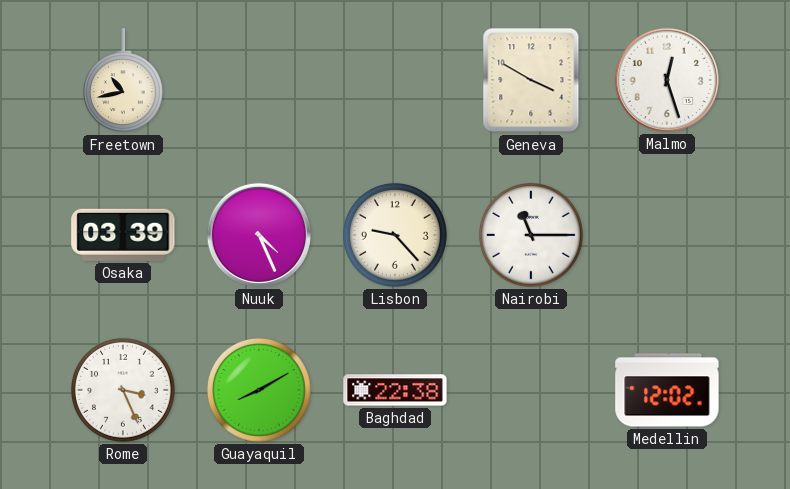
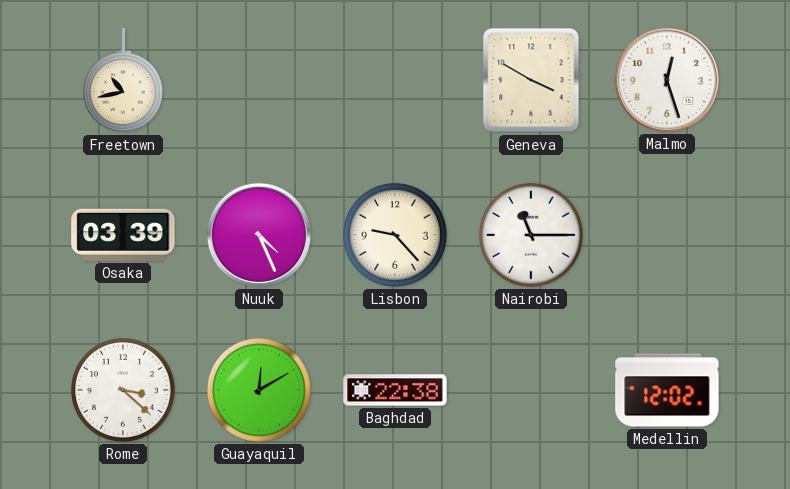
Rome: 3:26 -> 3:22 (123, 390)
Guayaquil: 8:10 -> 12:10 (259, 390)
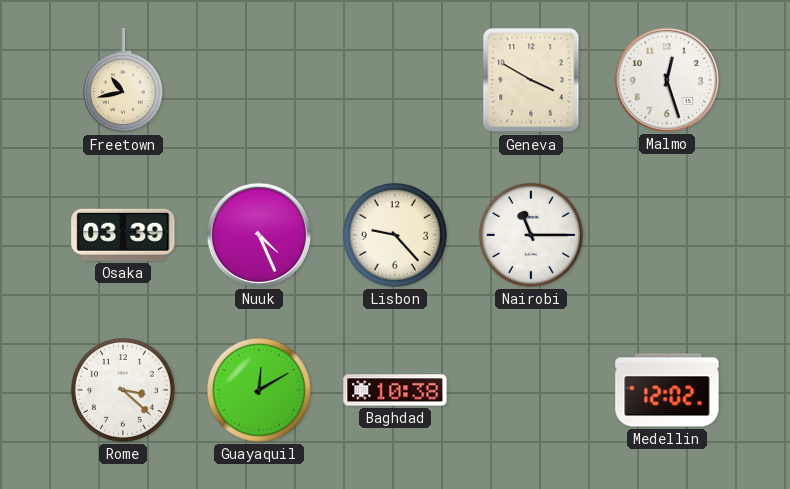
Baghdad: 22:38 -> 10:38 (395, 390)
